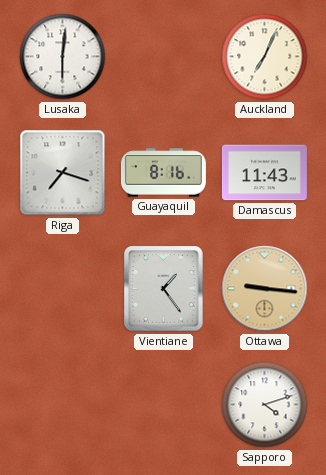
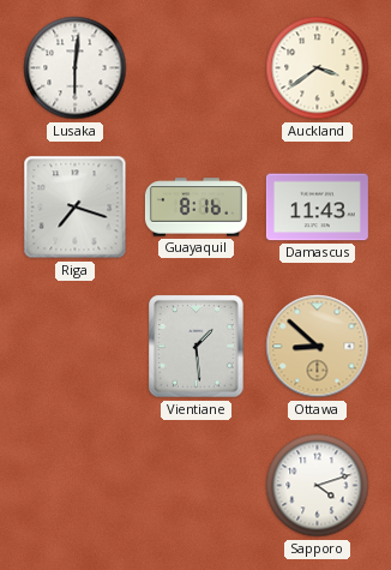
Auckland: 7:04 -> 3:39 (318, 68)
Vientiane: 1:24 -> 1:29 (197, 347)
Ottawa: 9:16 -> 8:52 (318, 347)
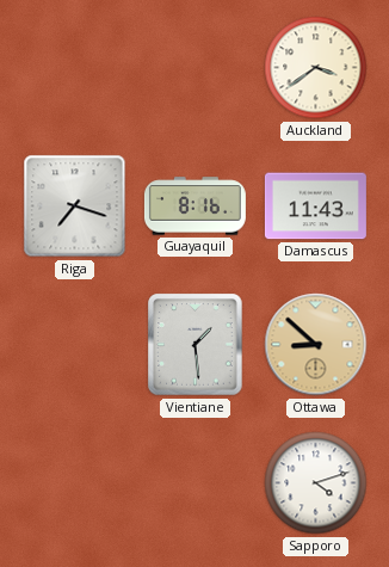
Lusaka: 6:01 -> none (76, 68)
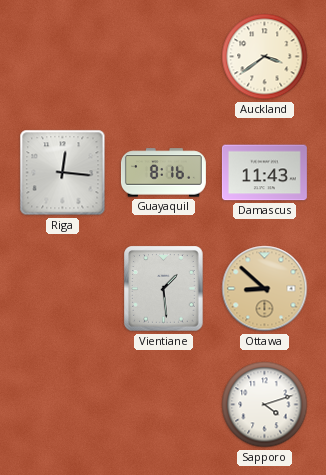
Riga: 7:18 -> 12:16 (63, 173)
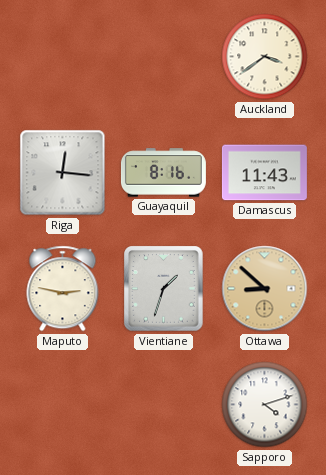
Maputo: none -> 2:47 (63, 289)
Vientiane: 1:29 -> 1:33 (164, 289)
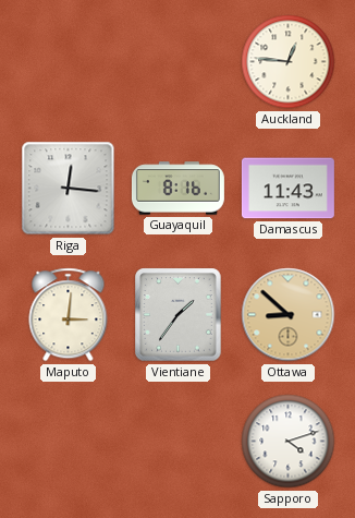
Auckland: 3:39 -> 12:46 (289, 62)
Maputo: 2:47 -> 3:01 (69, 315)
Vientiane: 1:33 -> 1:36 (179, 315)
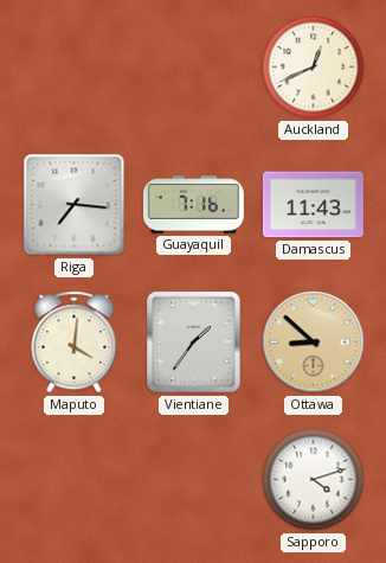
Auckland: 12:46 -> 12:41 (314, 68)
Riga: 12:16 -> 7:16 (75, 205)
Guayaquil: 8:16 -> 7:16 (193, 205)
Maputo: 3:01 -> 4:01 (75, 343)
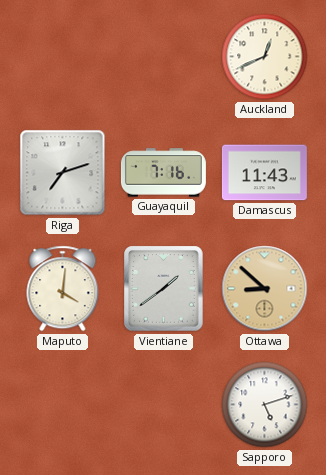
Riga: 7:16 -> 7:12 (63, 173)
Vientiane: 1:36 -> 1:39 (164, 289)
Sapporo: 4:12 -> 5:12 (265, 405)
